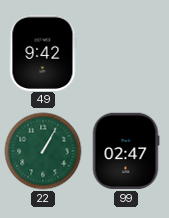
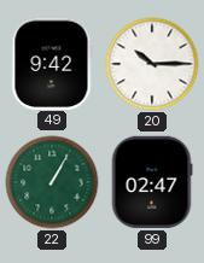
20: none -> 10:15 (152, 64)
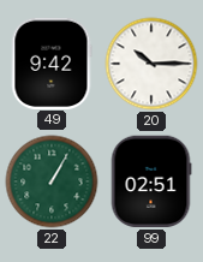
99: 02:47 -> 02:51 (151, 181)
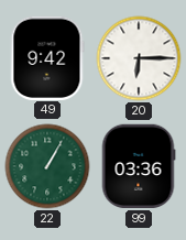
20: 10:15 -> 6:15 (139, 58)
99: 02:51 -> 03:36 (139, 166)
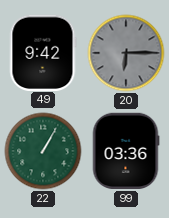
20 dial: white -> grey (126, 53)
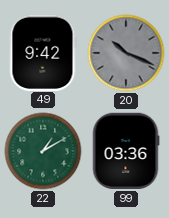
20: 6:15 -> 10:19 (126, 53)
22: 1:05 -> 1:10 (43, 151)
